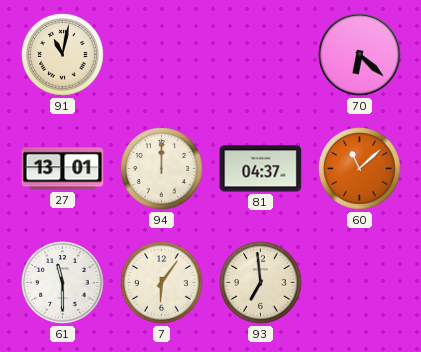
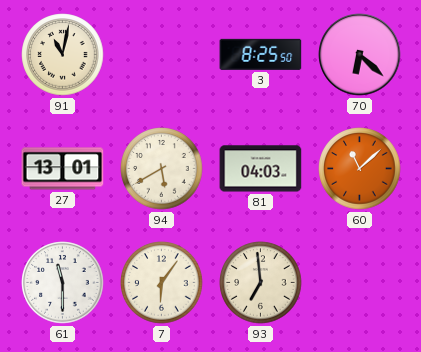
3: none -> 8:25 (261, 54)
94: 12:00 -> 5:40 (162, 169)
81: 04:37 -> 04:03 (261, 169)
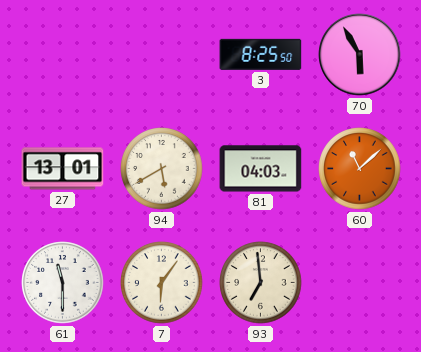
91: 11:02 -> none (63, 55)
70: 6:22 -> 5:55 (360, 55)
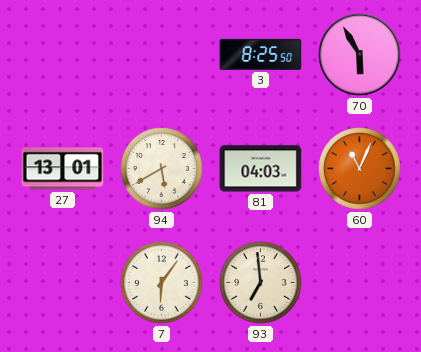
60: 11:08 -> 11:04 (360, 169)
61: 11:30 -> none (63, 283)
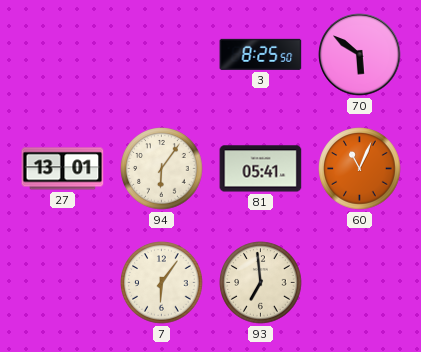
70: 5:55 -> 5:51 (360, 55)
94: 5:40 -> 6:06 (162, 169)
81: 04:03 -> 05:41 (261, 169)
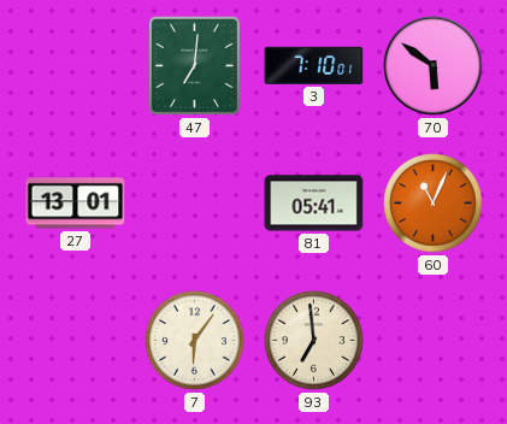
47: none -> 7:01 (194, 65)
3: 8:25 -> 7:10 (314, 65)
94: 6:06 -> none (162, 169)
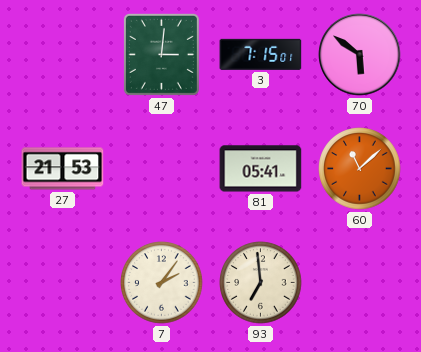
47: 7:01 -> 3:01 (161, 54)
3: 7:10 -> 7:15 (261, 54)
27: 13:01 -> 21:53 (63, 169)
60: 11:04 -> 11:08 (360, 169)
7: 6:06 -> 2:06 (162, 283)
